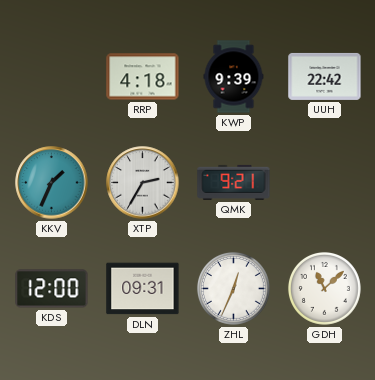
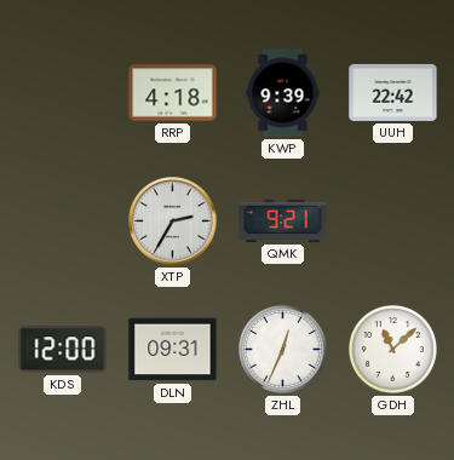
KKV: 1:34 -> none (52, 183)
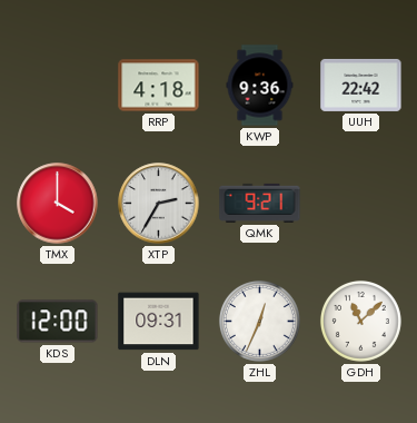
KWP: 9:39 -> 9:36 (260, 86)
TMX: none -> 4:00 (58, 204)
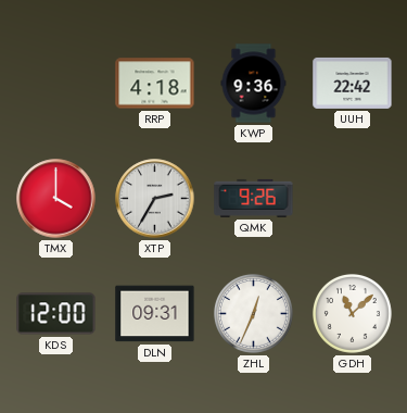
QMK: 9:21 -> 9:26 (254, 198)
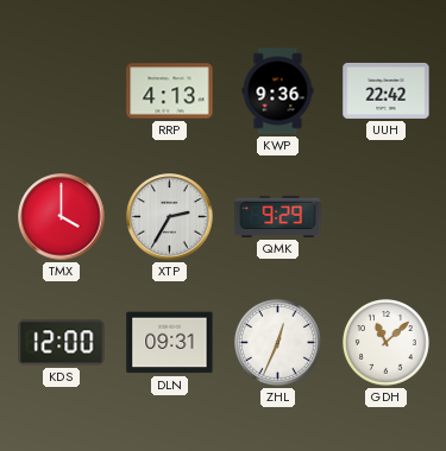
RRP: 4:18 -> 4:13 (170, 91)
QMK: 9:26 -> 9:29 (278, 216)
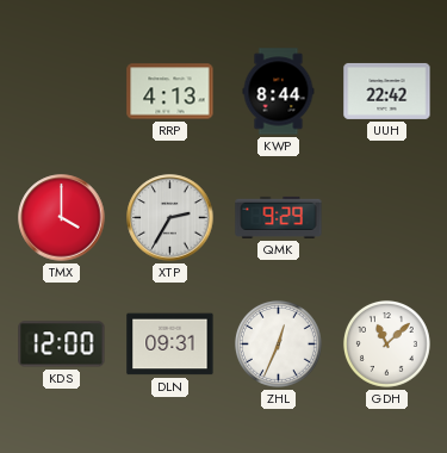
KWP: 9:36 -> 8:44 (279, 92)
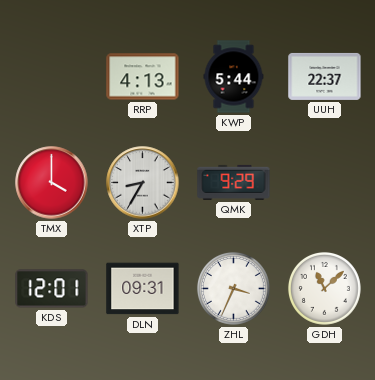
KWP: 8:44 -> 5:44 (234, 77)
UUH: 22:42 -> 22:37 (325, 76)
XTP: 2:35 -> 8:35 (143, 183)
KDS: 12:00 -> 12:01 (52, 289)
ZHL: 12:34 -> 3:34 (233, 288)
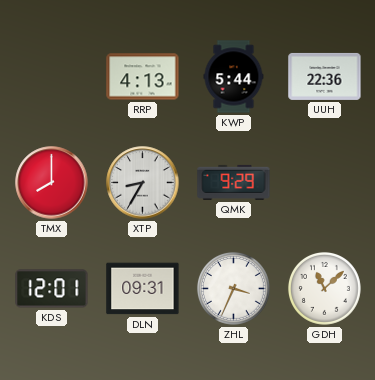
UUH: 22:37 -> 22:36 (325, 76)
TMX: 4:00 -> 8:00 (52, 183)
